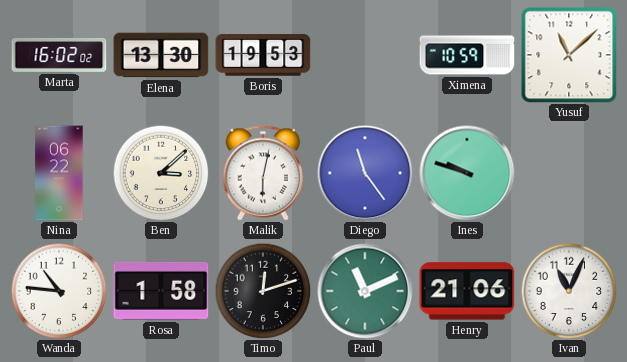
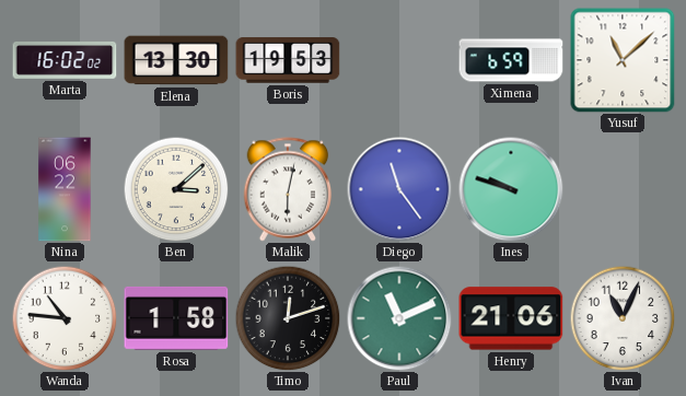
Ximena: 10:59 -> 6:59 (511, 60)
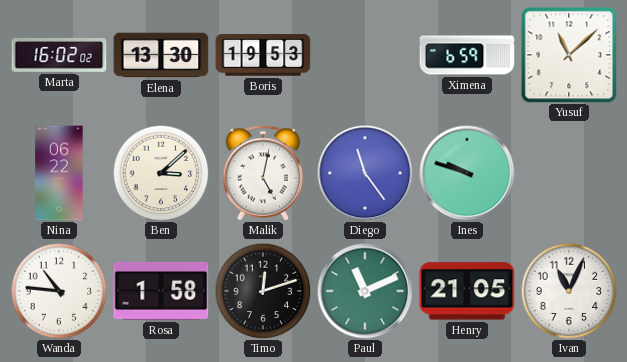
Malik: 6:02 -> 5:02 (263, 173)
Henry: 21:06 -> 21:05 (467, 291)
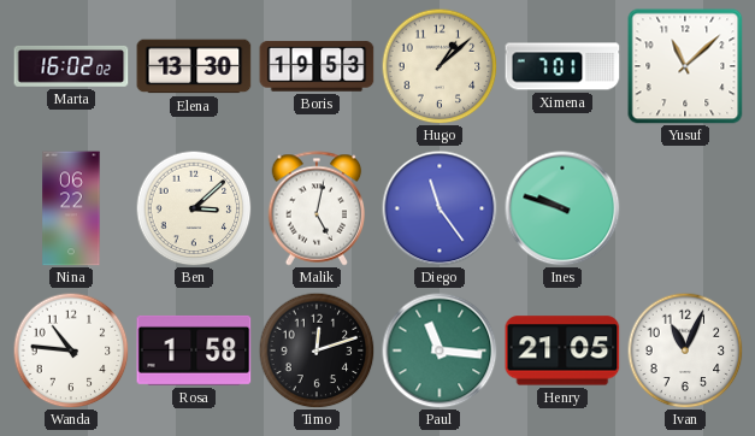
Hugo: none -> 1:08 (440, 66)
Ximena: 6:59 -> 7:01 (562, 66)
Paul: 11:11 -> 11:16 (440, 350)
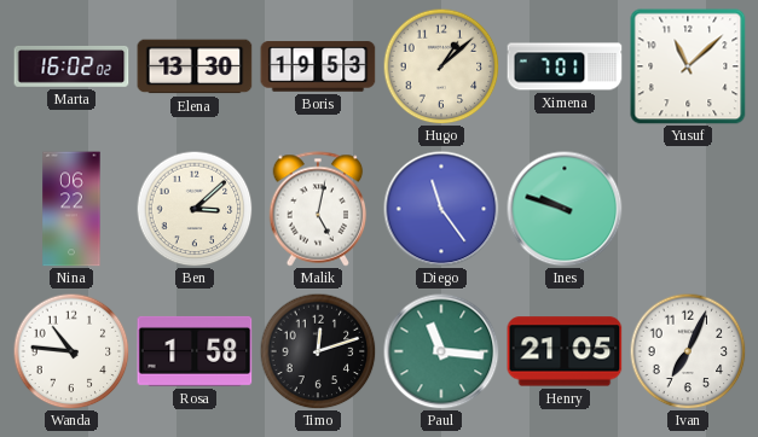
Ivan: 11:04 -> 7:04 (688, 351)
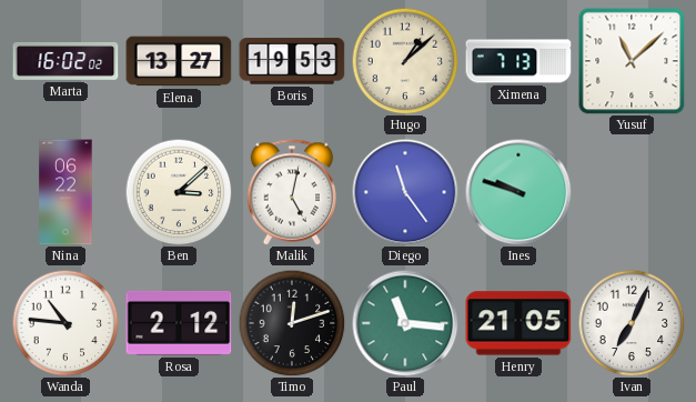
Elena: 13:30 -> 13:27 (179, 61)
Ximena: 7:01 -> 7:13 (518, 61)
Rosa: 1:58 -> 2:12 (179, 323)
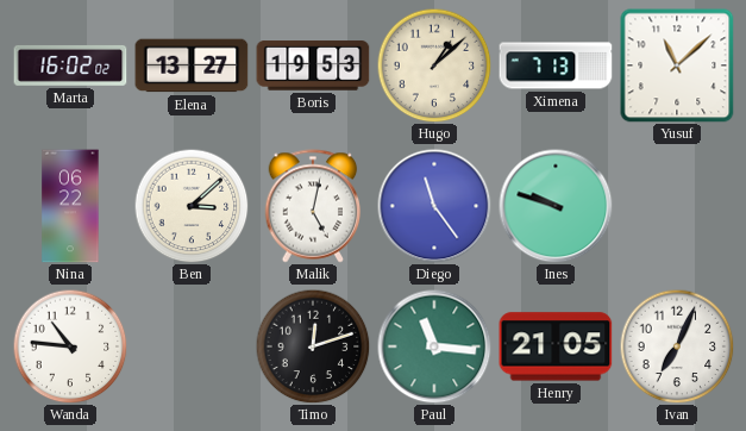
Rosa: 2:12 -> none (179, 323)
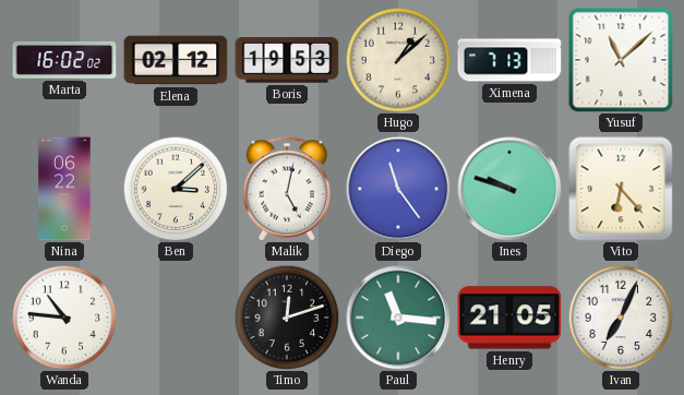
Elena: 13:27 -> 02:12 (176, 60)
Vito: none -> 6:23 (621, 189)
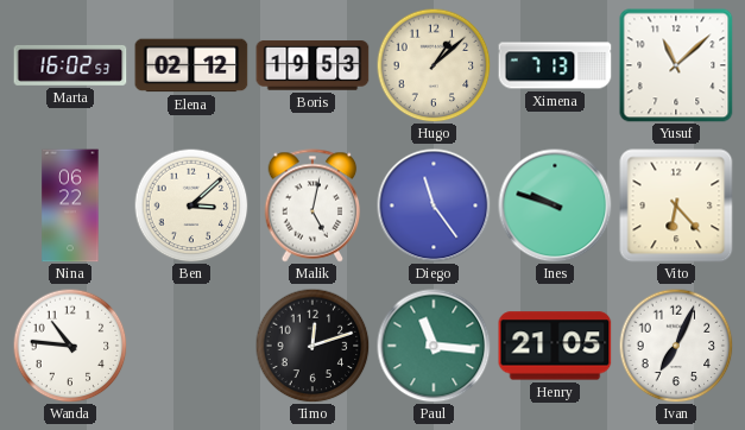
Marta: 16:02:02 -> 16:02:53 (70, 65)
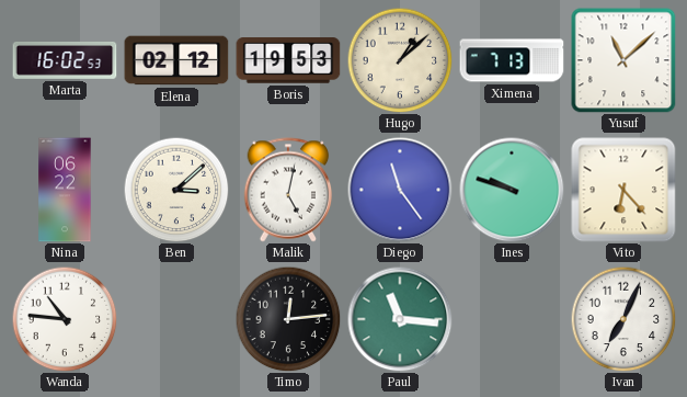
Timo: 12:12 -> 12:14 (288, 319)
Henry: 21:05 -> none (555, 346)
